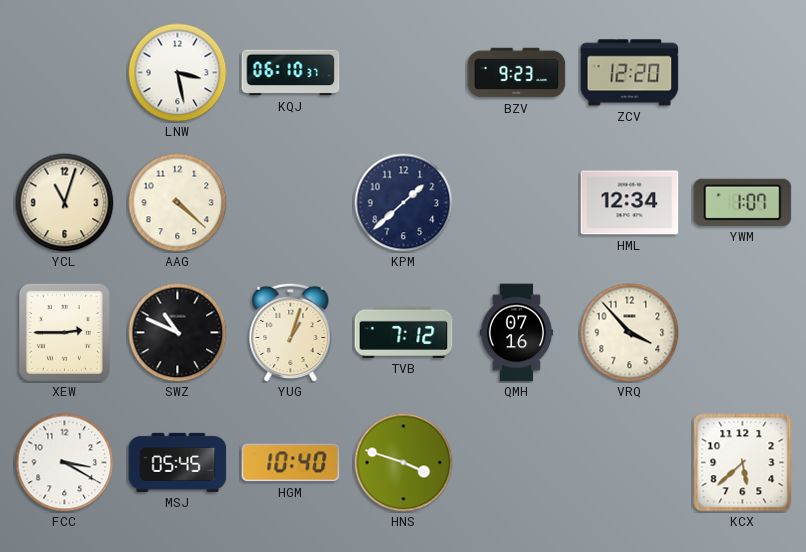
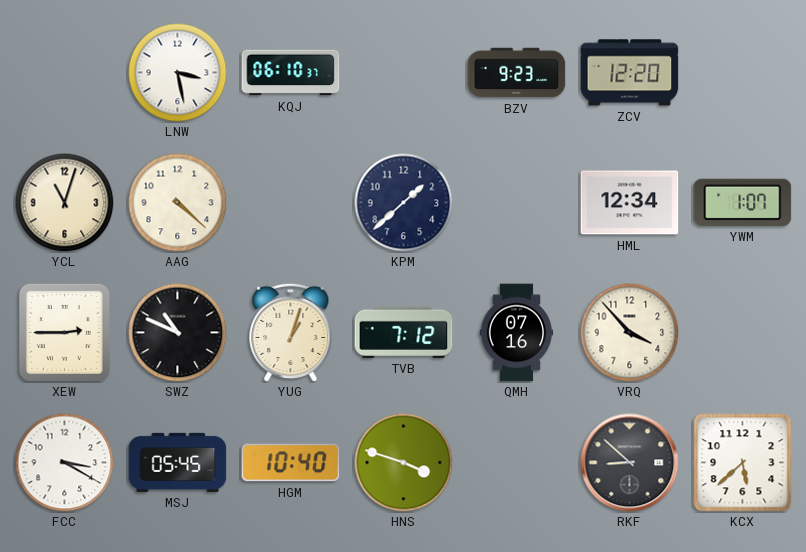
RKF: none -> 8:52 (630, 463)
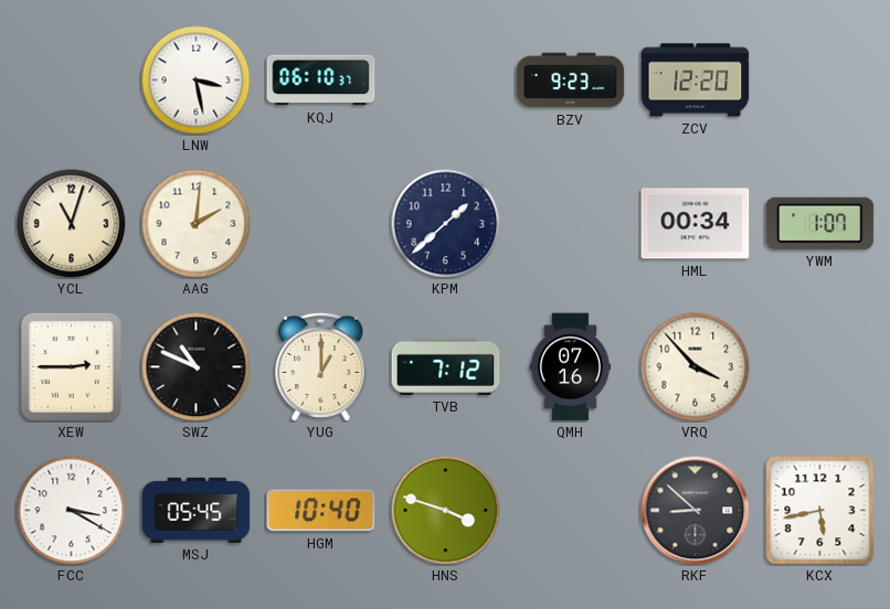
AAG: 4:22 -> 2:01 (197, 224)
HML: 12:34 -> 00:34 (696, 224)
YUG: 1:03 -> 1:00 (321, 366)
KCX: 5:38 -> 5:43 (820, 511)
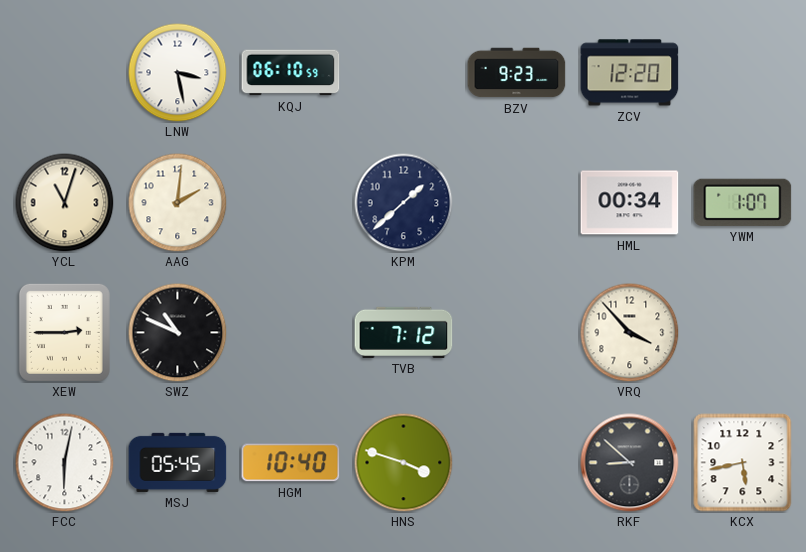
KQJ: 06:10:37 -> 06:10:59 (291, 73)
YUG: 1:00 -> none (321, 366)
QMH: 07:16 -> none (571, 367)
FCC: 3:20 -> 6:02 (65, 463)
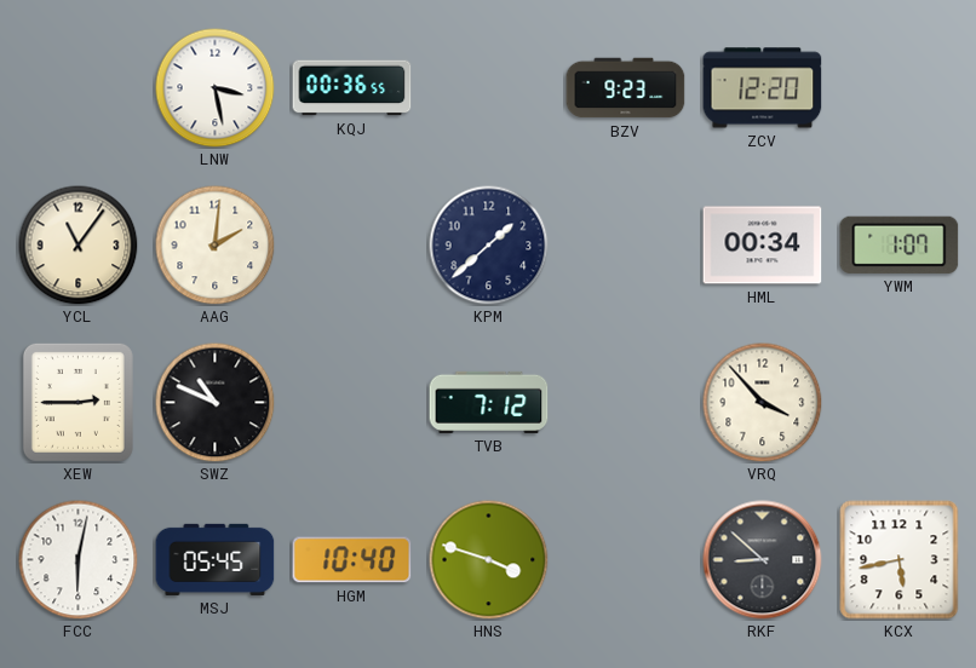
KQJ: 06:10 -> 00:36 (352, 88)
YCL: 11:03 -> 11:06 (79, 246)
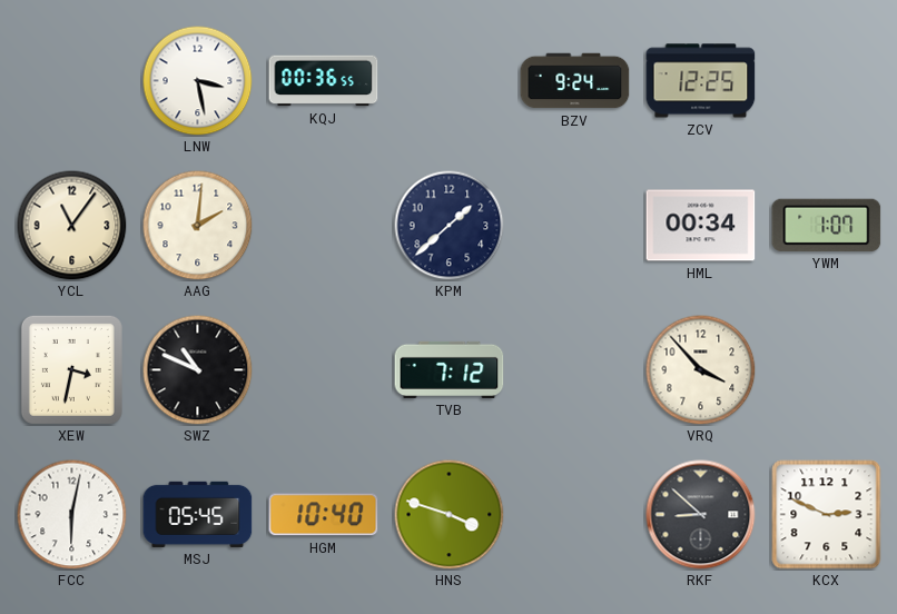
BZV: 9:23 -> 9:24 (575, 81)
ZCV: 12:20 -> 12:25 (701, 81)
XEW: 2:45 -> 3:32 (71, 369)
KCX: 5:43 -> 2:49 (827, 515)
